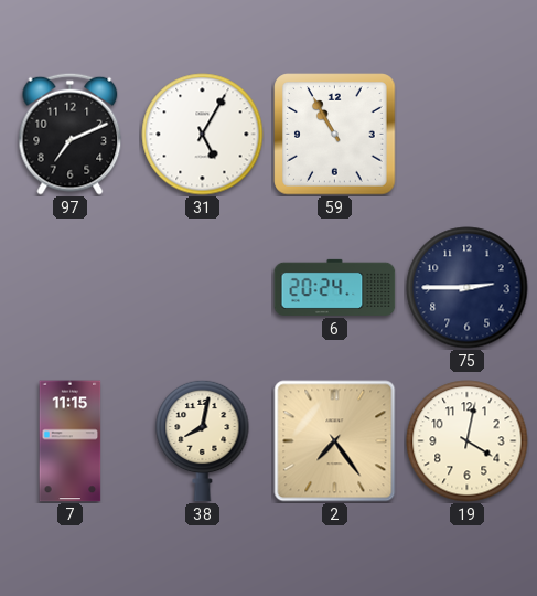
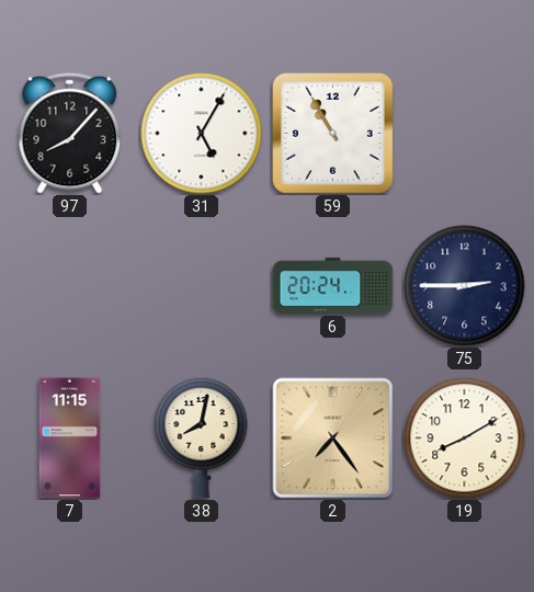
97: 7:11 -> 8:07 (70, 133)
19: 4:02 -> 8:10 (465, 439)
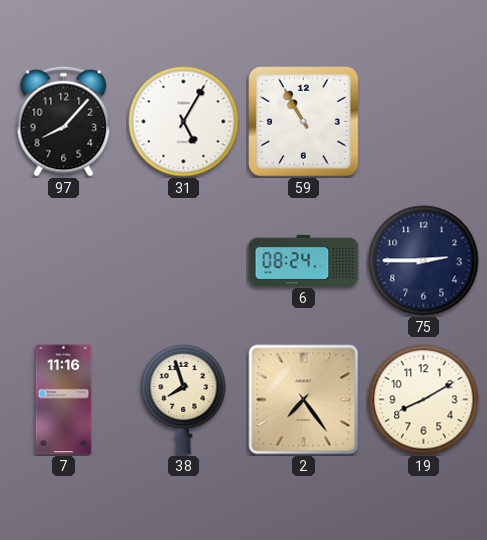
6: 20:24 -> 08:24 (304, 260)
7: 11:15 -> 11:16 (64, 400)
38: 8:02 -> 7:57 (184, 399)
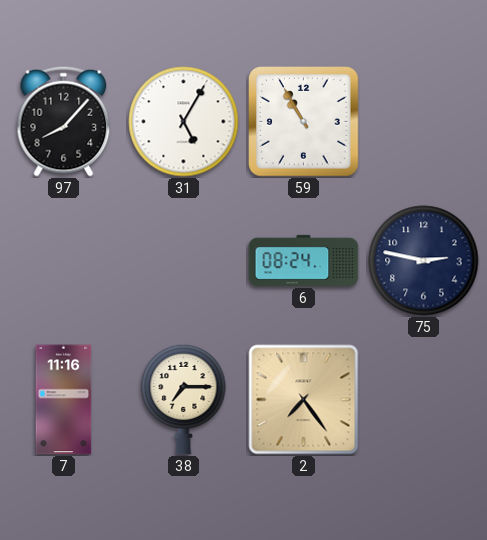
75: 2:45 -> 2:47 (424, 261)
38: 7:57 -> 7:15 (184, 399)
19: 8:10 -> none (424, 400)
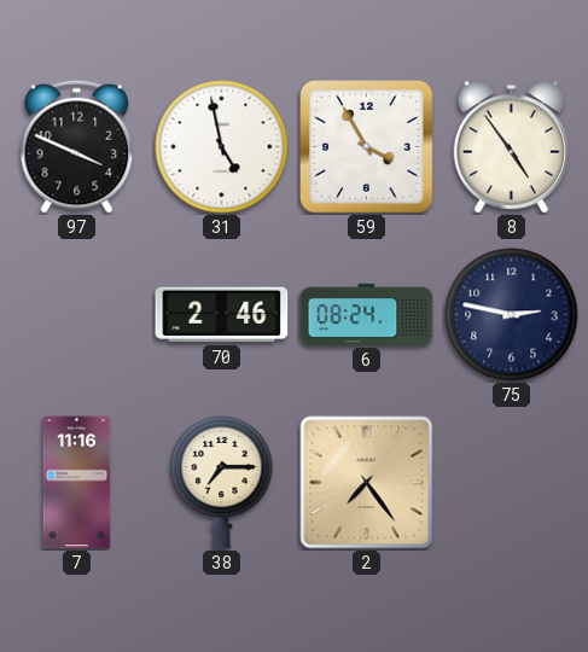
97: 8:07 -> 3:49 (77, 146)
31: 5:05 -> 4:58 (222, 147)
59: 10:55 -> 3:55 (367, 147)
8: none -> 4:54 (512, 147)
70: none -> 2:46 (222, 315)
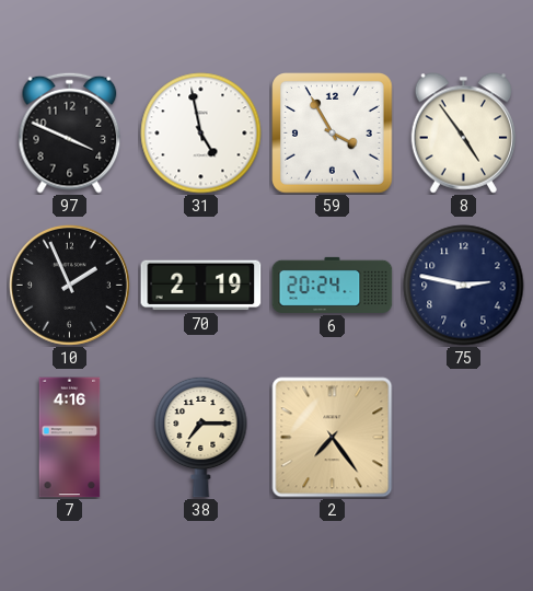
10: none -> 1:56 (69, 285)
70: 2:46 -> 2:19 (201, 286)
6: 08:24 -> 20:24 (333, 285)
7: 11:16 -> 4:16 (70, 438)
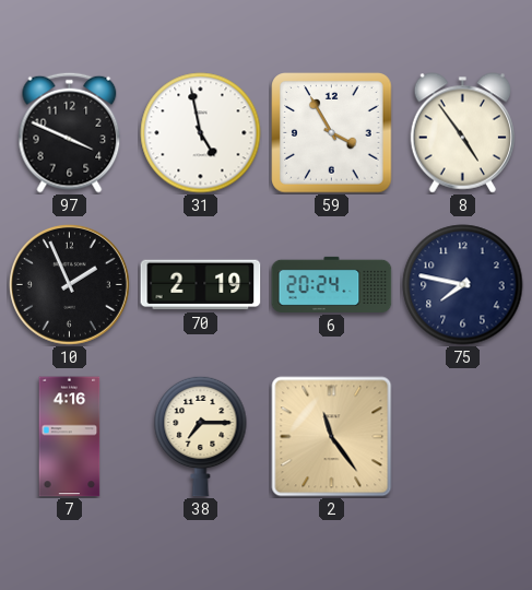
75: 2:47 -> 7:47 (463, 285)
2: 7:24 -> 11:24 (332, 437)
